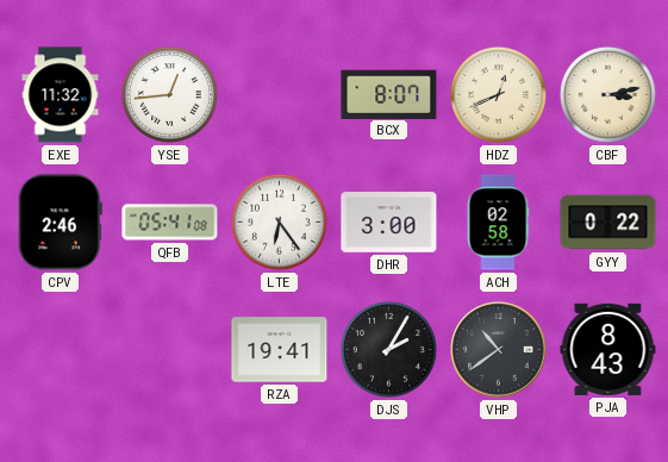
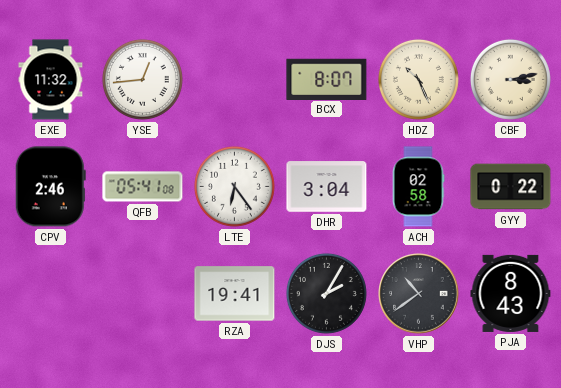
HDZ: 12:41 -> 10:26 (418, 79)
DHR: 3:00 -> 3:04 (327, 187)
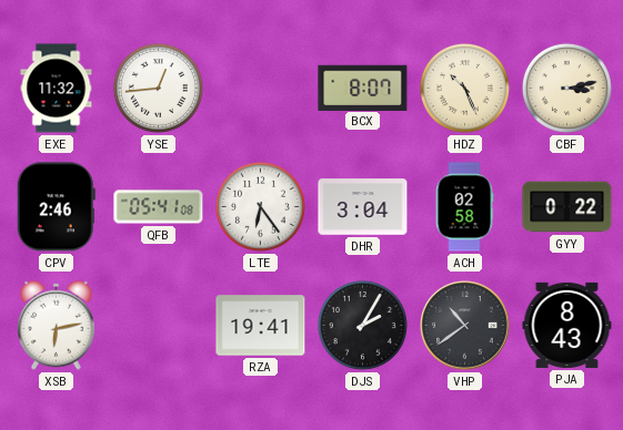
XSB: none -> 6:13 (57, 325)
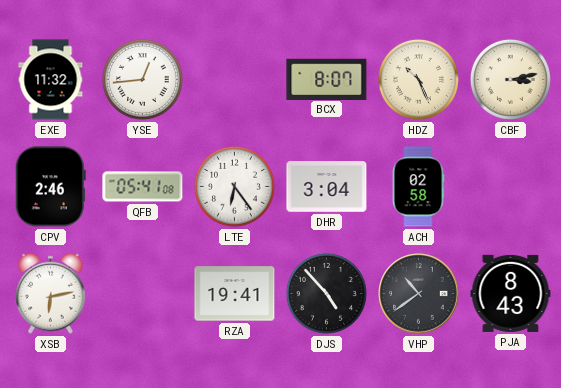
GYY: 0:22 -> none (567, 207)
DJS: 2:05 -> 4:53 (326, 293)
